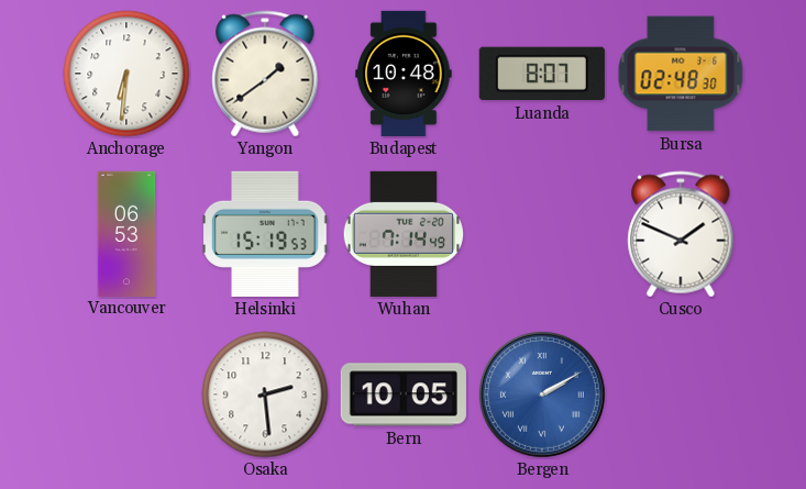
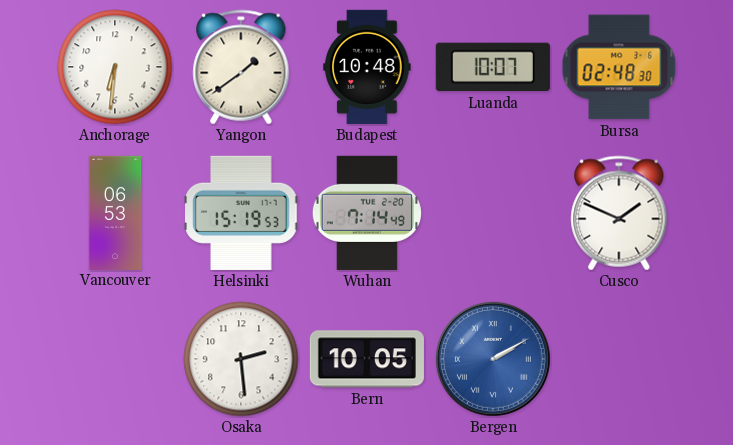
Luanda: 8:07 -> 10:07 (493, 67)
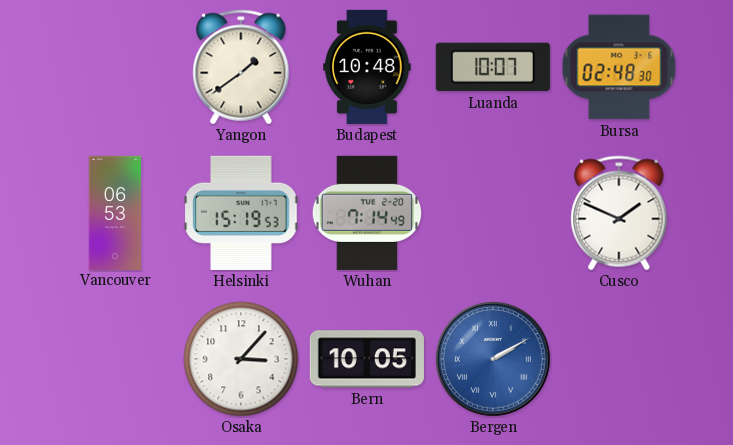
Anchorage: 6:31 -> none (115, 67)
Osaka: 2:29 -> 3:07 (241, 359)
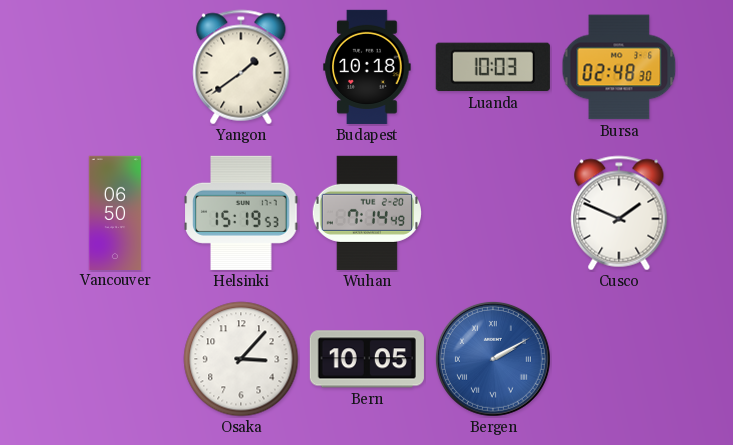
Budapest: 10:48 -> 10:18 (367, 67)
Luanda: 10:07 -> 10:03 (493, 67)
Vancouver: 06:53 -> 06:50 (115, 212)
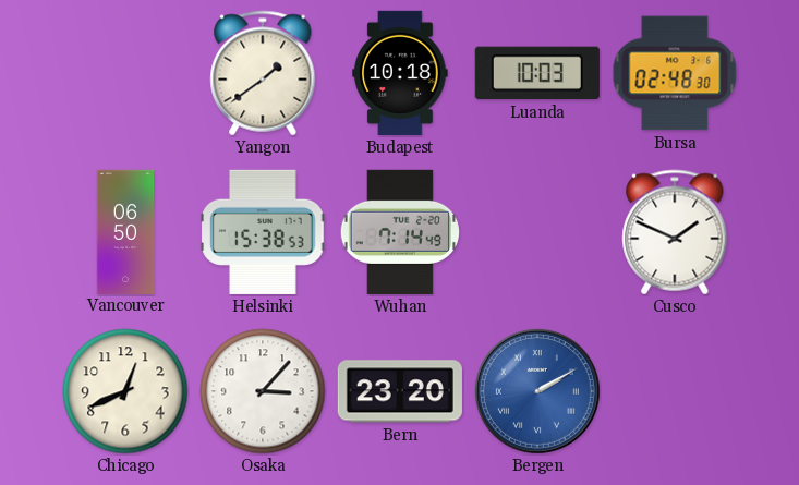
Helsinki: 15:19 -> 15:38 (263, 232)
Chicago: none -> 12:41 (125, 391)
Bern: 10:05 -> 23:20 (400, 391)
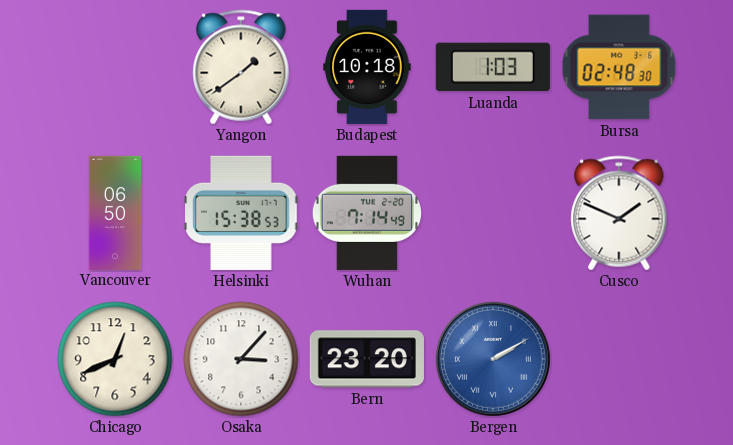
Luanda: 10:03 -> 1:03 (493, 67)
